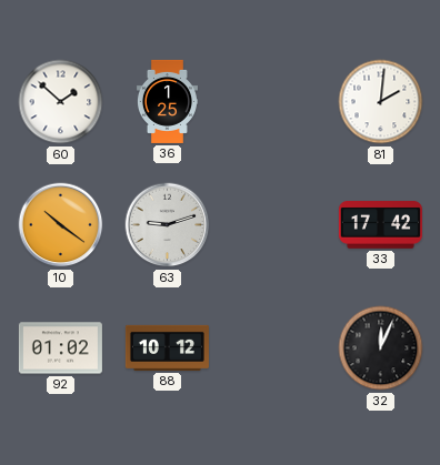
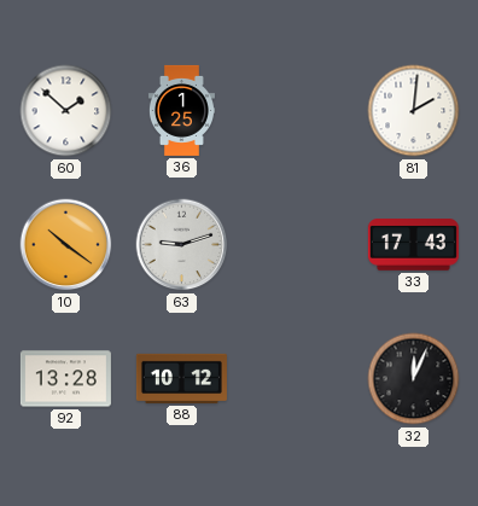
33: 17:42 -> 17:43 (413, 245)
92: 01:02 -> 13:28 (65, 379)
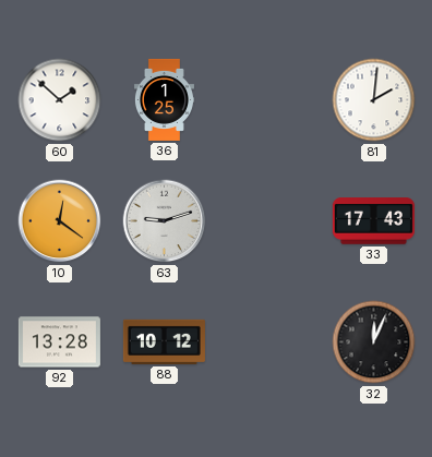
10: 10:21 -> 12:21 (60, 221)
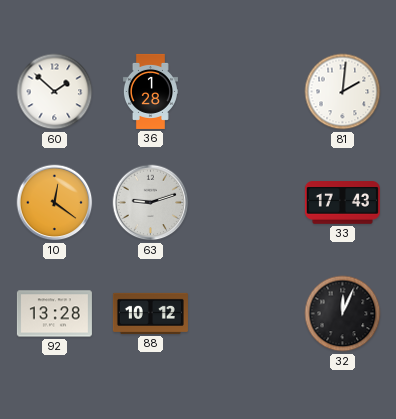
36: 1:25 -> 1:28 (150, 91)
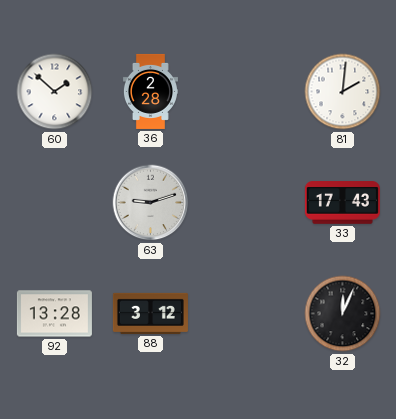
36: 1:28 -> 2:28 (150, 91)
10: 12:21 -> none (55, 203)
88: 10:12 -> 3:12 (150, 313)
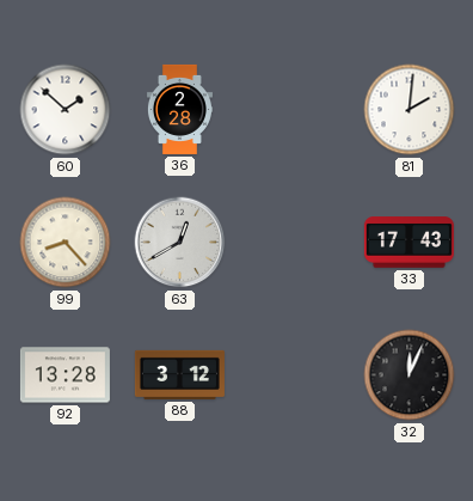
99: none -> 8:23 (66, 243)
63: 9:12 -> 12:40 (180, 243)
